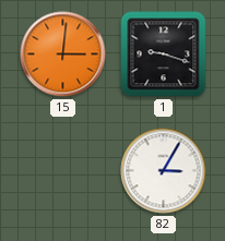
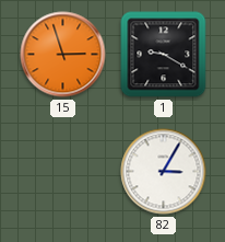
15: 3:01 -> 2:57 (63, 55)
1: 9:18 -> 9:20 (164, 55)
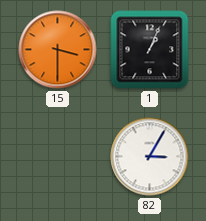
15: 2:57 -> 3:30 (58, 50)
1: 9:20 -> 1:04 (150, 50)
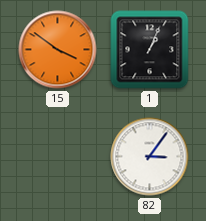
15: 3:30 -> 3:51 (58, 50)
82: 3:05 -> 3:06 (150, 157)
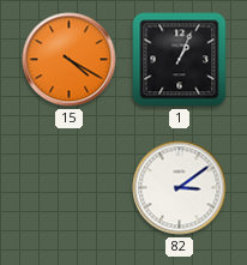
15: 3:51 -> 4:20 (70, 60)
82: 3:06 -> 3:09 (180, 188)
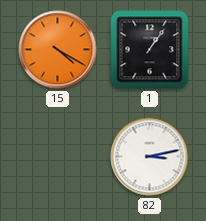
1: 1:04 -> 1:06 (150, 50)
82: 3:09 -> 3:13 (150, 157)
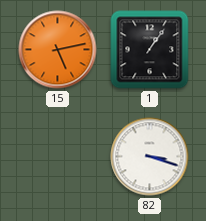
15: 4:20 -> 5:13 (58, 50)
82: 3:13 -> 3:18 (150, 157)
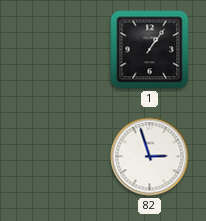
15: 5:13 -> none (58, 50)
82: 3:18 -> 2:57 (150, 157)
